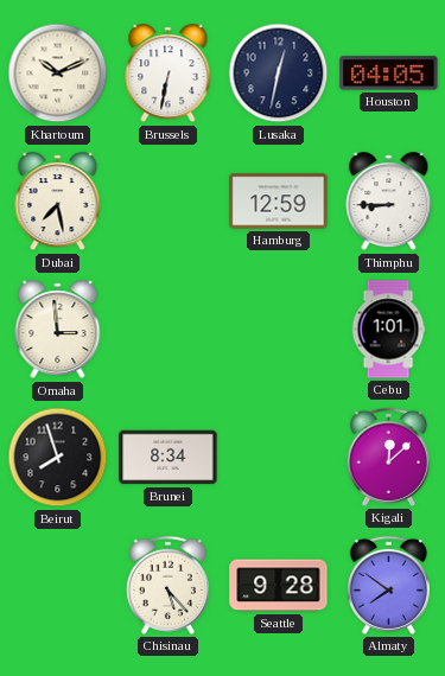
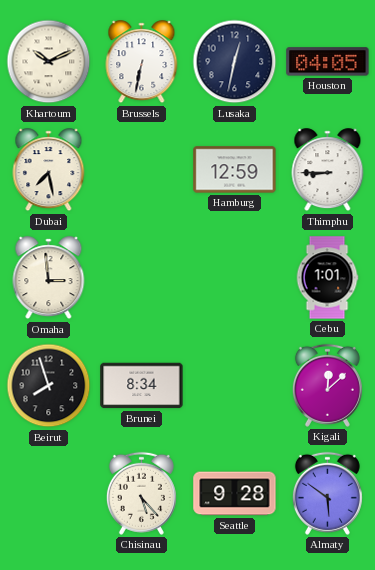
Almaty: 7:51 -> 5:51 (327, 493)
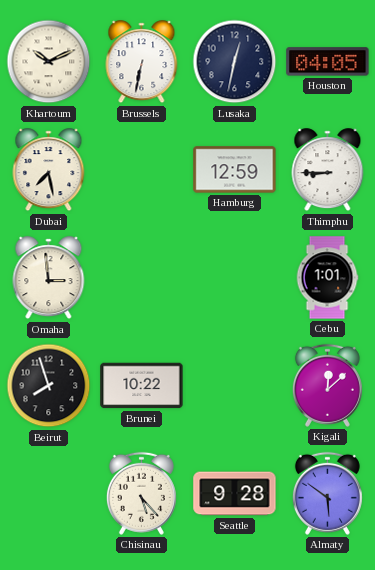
Brunei: 8:34 -> 10:22 (142, 386)
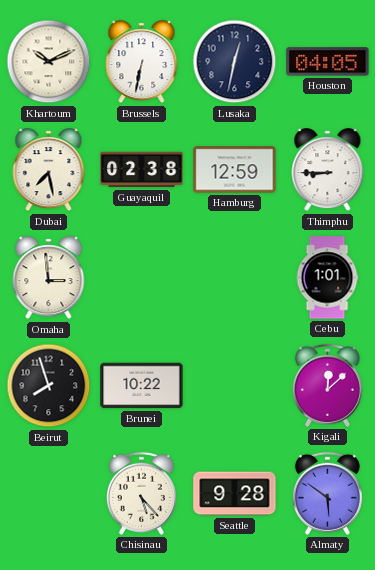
Guayaquil: none -> 02:38 (142, 170)
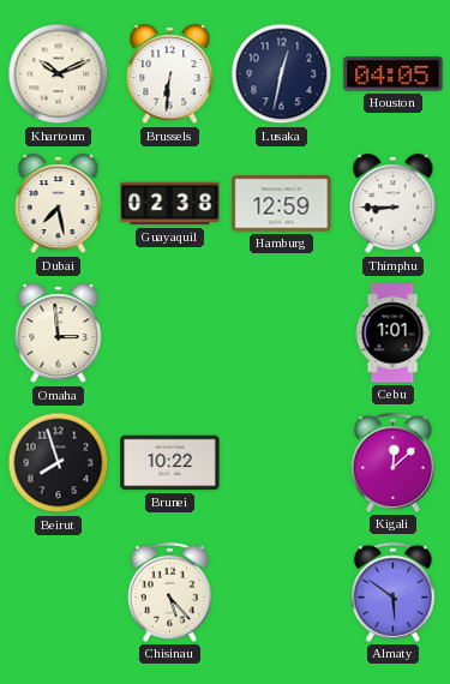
Brussels: 6:32 -> 6:31 (170, 74)
Seattle: 9:28 -> none (235, 494)
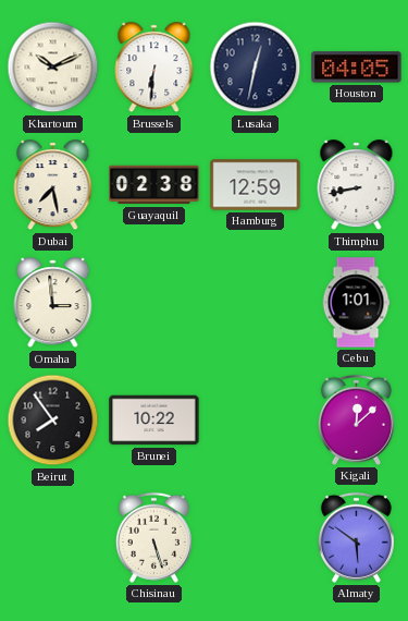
Thimphu: 8:45 -> 8:43 (357, 185)
Beirut: 7:57 -> 7:54 (53, 421)
Chisinau: 5:23 -> 5:27 (153, 537)
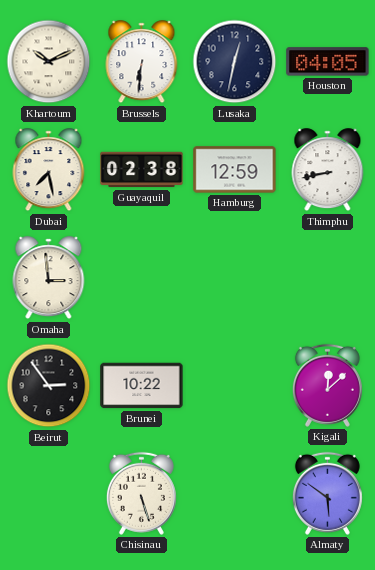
Cebu: 1:01 -> none (356, 303)
Beirut: 7:54 -> 2:54 (49, 386)
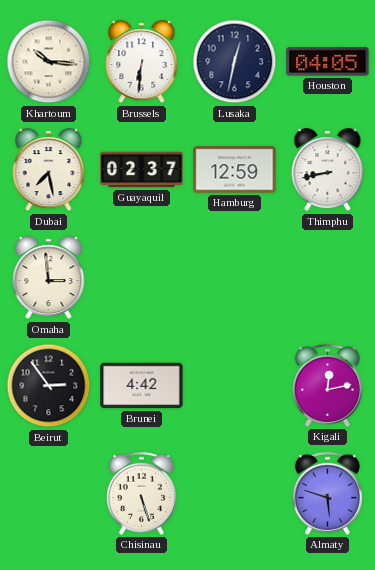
Khartoum: 10:11 -> 10:16 (49, 62)
Guayaquil: 02:38 -> 02:37 (142, 170)
Brunei: 10:22 -> 4:42 (142, 386)
Kigali: 12:08 -> 12:13 (327, 385)
Almaty: 5:51 -> 5:48 (327, 493)
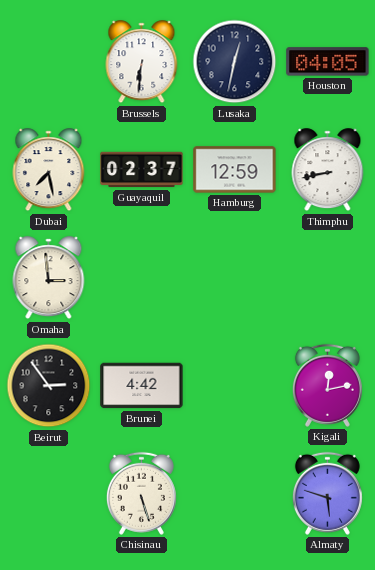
Khartoum: 10:16 -> none (49, 62)
